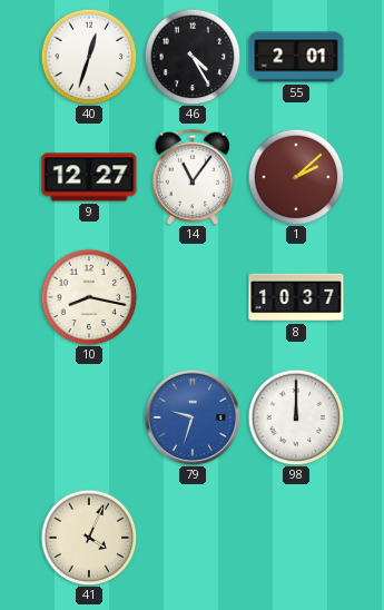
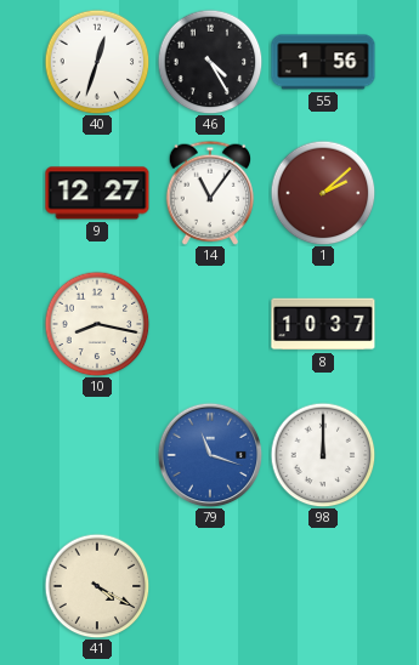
55: 2:01 -> 1:56 (323, 62)
79: 9:33 -> 11:18 (210, 455)
41: 4:04 -> 4:20 (97, 586)
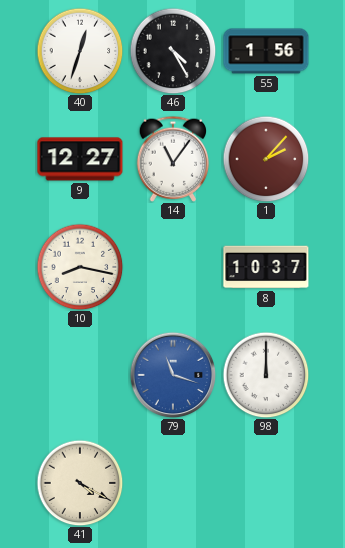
1: 2:08 -> 2:07 (266, 159)
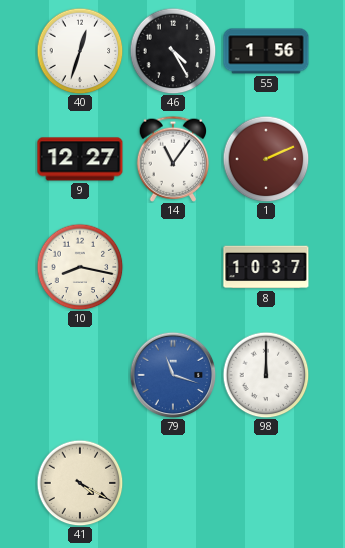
1: 2:07 -> 2:11 (266, 159)
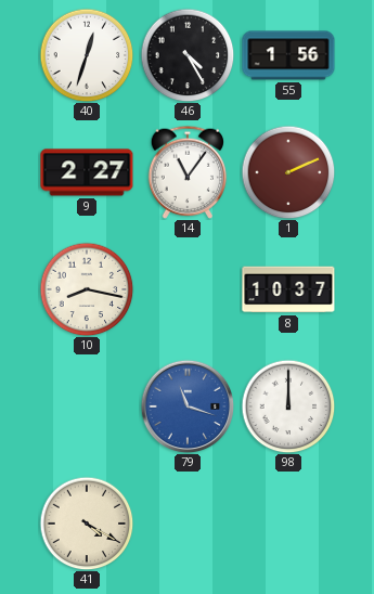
9: 12:27 -> 2:27 (87, 172)
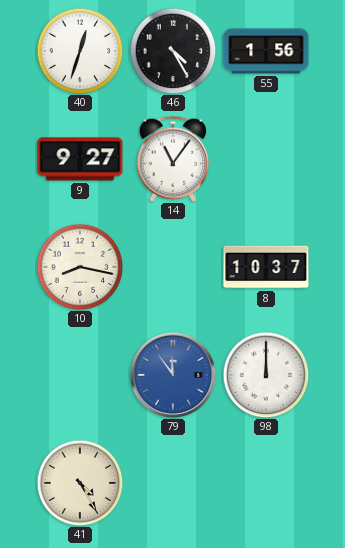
9: 2:27 -> 9:27 (80, 159)
1: 2:11 -> none (288, 172)
79: 11:18 -> 11:54 (173, 375)
41: 4:20 -> 4:25 (80, 483)
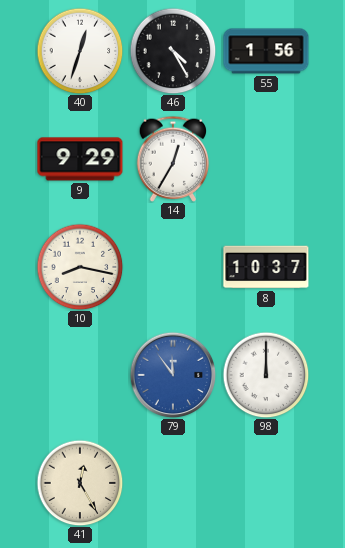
9: 9:27 -> 9:29 (80, 159)
14: 11:06 -> 12:35 (173, 159)
41: 4:25 -> 12:25 (80, 483)
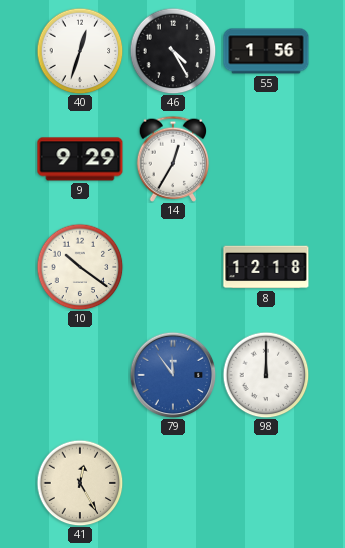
10: 8:17 -> 10:21 (80, 267)
8: 10:37 -> 12:18 (266, 267)
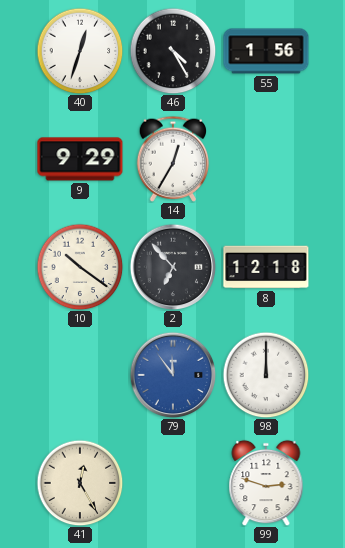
2: none -> 6:53 (173, 267)
99: none -> 2:48 (266, 483)
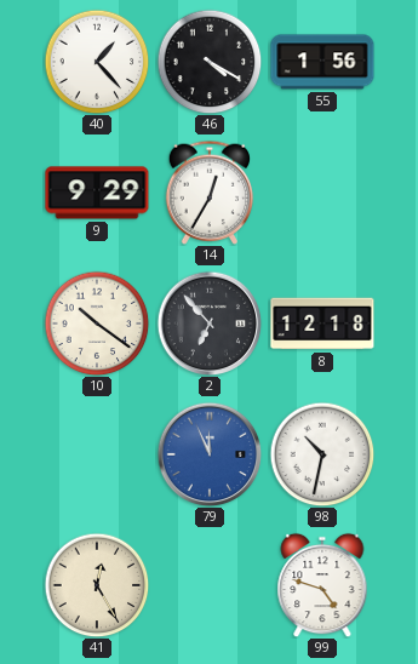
40: 12:33 -> 1:23 (97, 62)
46: 4:25 -> 4:20 (210, 62)
79: 11:54 -> 11:56 (210, 454)
98: 12:00 -> 10:32 (322, 454)
99: 2:48 -> 4:48 (322, 585)
